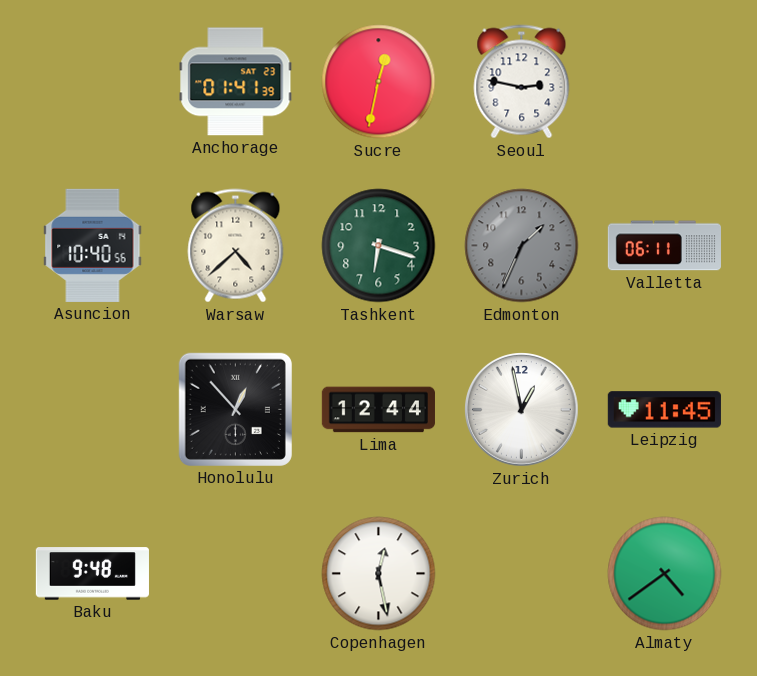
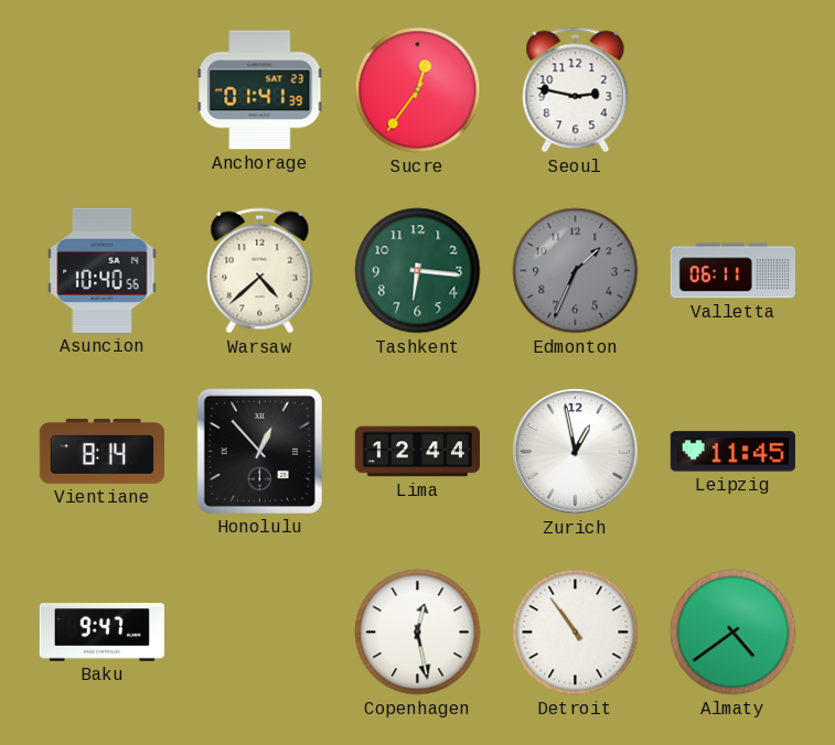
Sucre: 12:32 -> 12:36 (418, 90)
Tashkent: 6:18 -> 6:16 (418, 271)
Vientiane: none -> 8:14 (101, 451)
Baku: 9:48 -> 9:47 (101, 633)
Detroit: none -> 10:54 (576, 633)
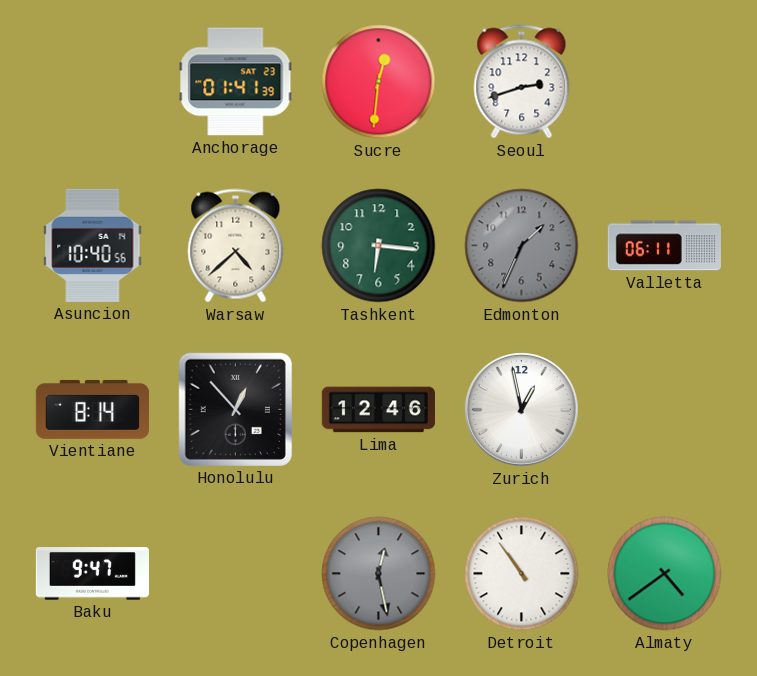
Sucre: 12:36 -> 12:31 (379, 82)
Seoul: 2:47 -> 2:42 (522, 82)
Lima: 12:44 -> 12:46 (378, 410)
Leipzig: 11:45 -> none (732, 452)
Copenhagen dial: white -> grey (379, 574)
